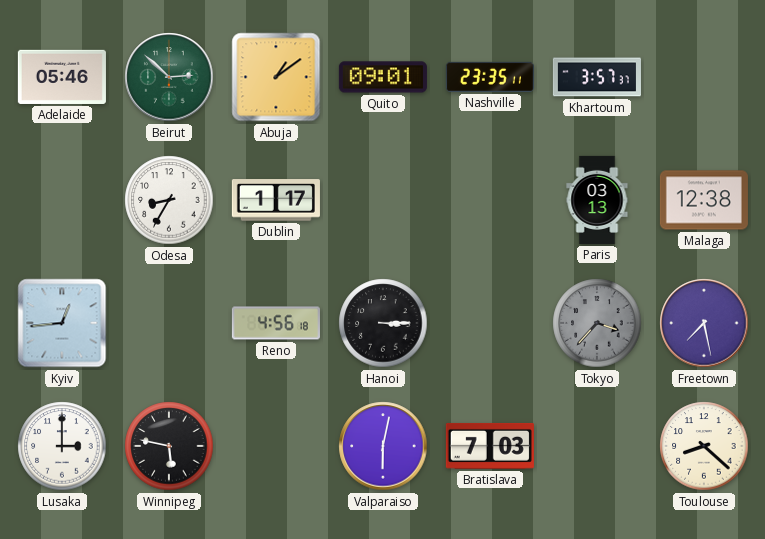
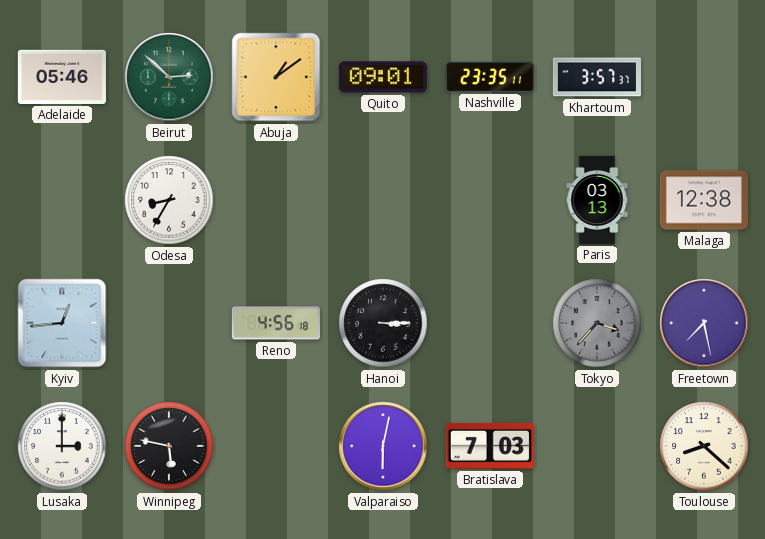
Dublin: 1:17 -> none (276, 200)
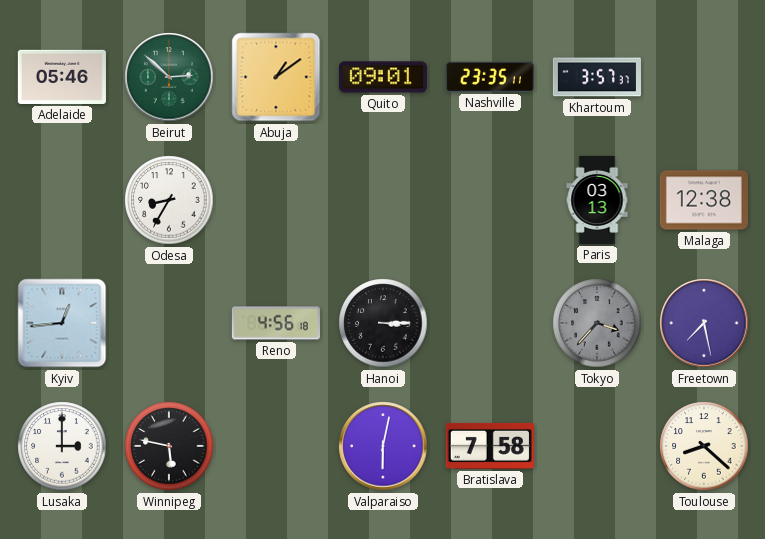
Bratislava: 7:03 -> 7:58 (490, 446)
